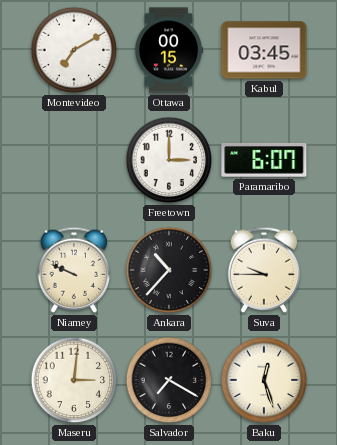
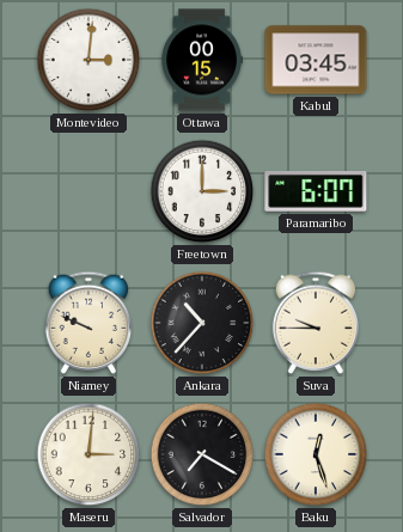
Montevideo: 7:10 -> 3:01 (88, 60)
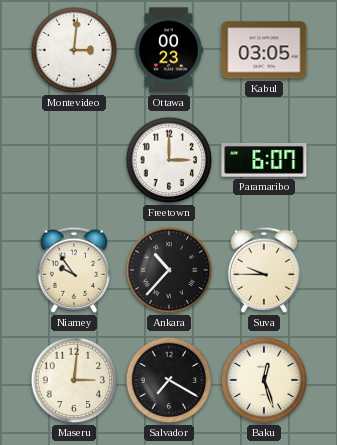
Ottawa: 00:15 -> 00:23 (169, 50)
Kabul: 03:45 -> 03:05 (264, 50)
Niamey: 9:49 -> 9:54 (74, 270)
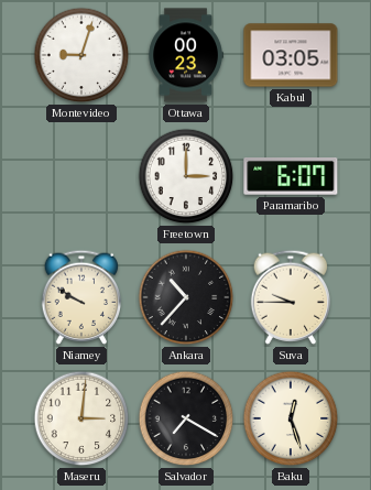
Montevideo: 3:01 -> 9:03 (81, 55)
Niamey: 9:54 -> 9:50 (81, 297)
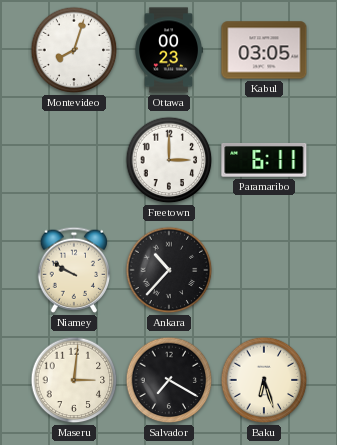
Montevideo: 9:03 -> 8:03 (74, 50)
Paramaribo: 6:07 -> 6:11 (264, 161)
Suva: 9:45 -> none (291, 297)
Baku: 12:27 -> 6:27 (264, 380)
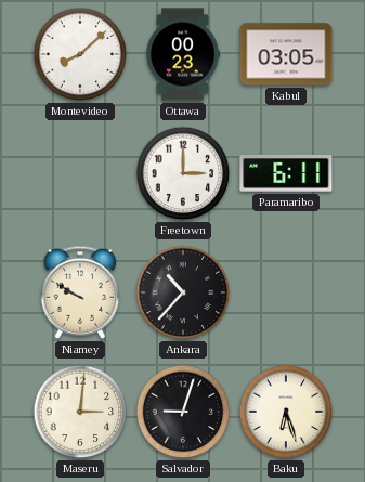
Montevideo: 8:03 -> 8:08 (80, 54)
Salvador: 7:20 -> 9:03 (183, 412)
